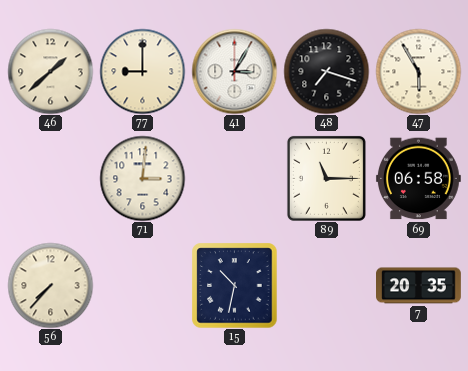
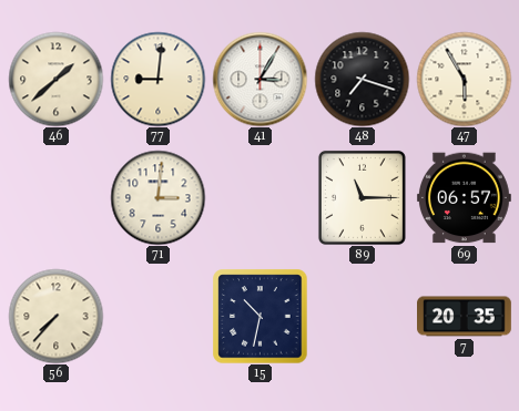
77: 9:00 -> 9:01 (157, 79)
69: 06:58 -> 06:57 (464, 198)
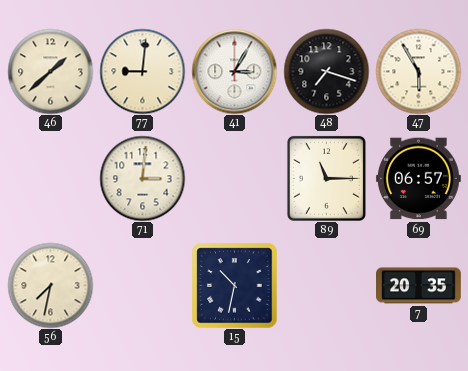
56: 7:37 -> 7:32 (50, 285)
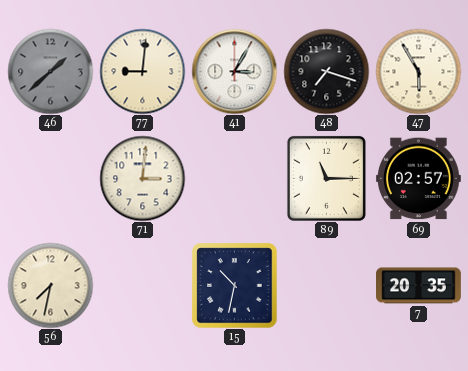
46 dial: cream -> grey (50, 71)
69: 06:57 -> 02:57 (418, 179)
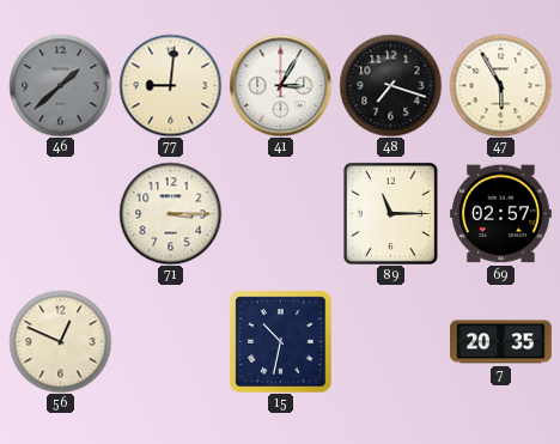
71: 3:01 -> 3:15 (170, 213)
56: 7:32 -> 12:49 (60, 341)
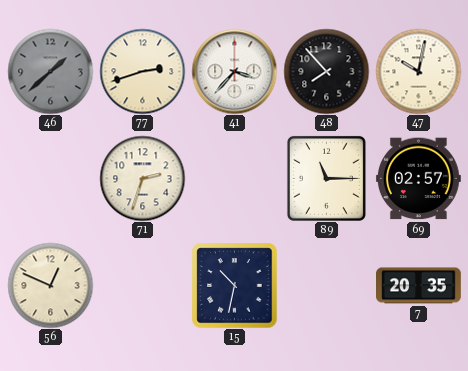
77: 9:01 -> 2:42 (142, 71)
41: 3:05 -> 3:37 (234, 71)
48: 7:18 -> 7:53 (326, 71)
47: 5:55 -> 10:02 (418, 71)
71: 3:15 -> 2:33 (142, 178)
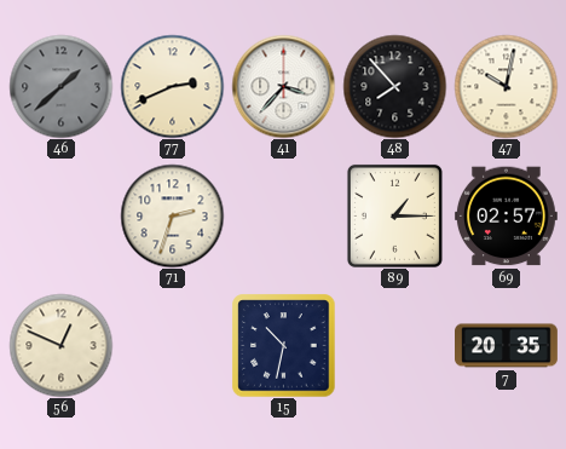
77: 2:42 -> 2:41 (172, 86)
89: 11:15 -> 1:15 (394, 215)
